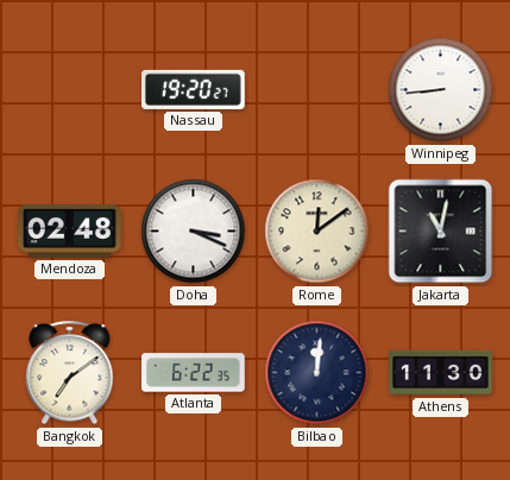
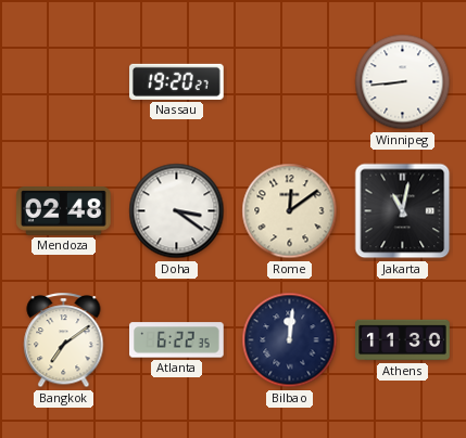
Doha: 3:19 -> 3:21 (177, 211)
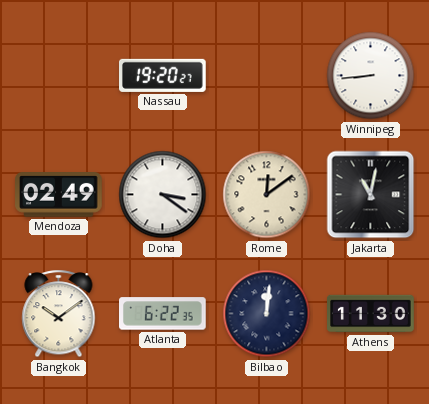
Mendoza: 02:48 -> 02:49 (59, 195)
Bangkok: 7:09 -> 10:09 (59, 314)
